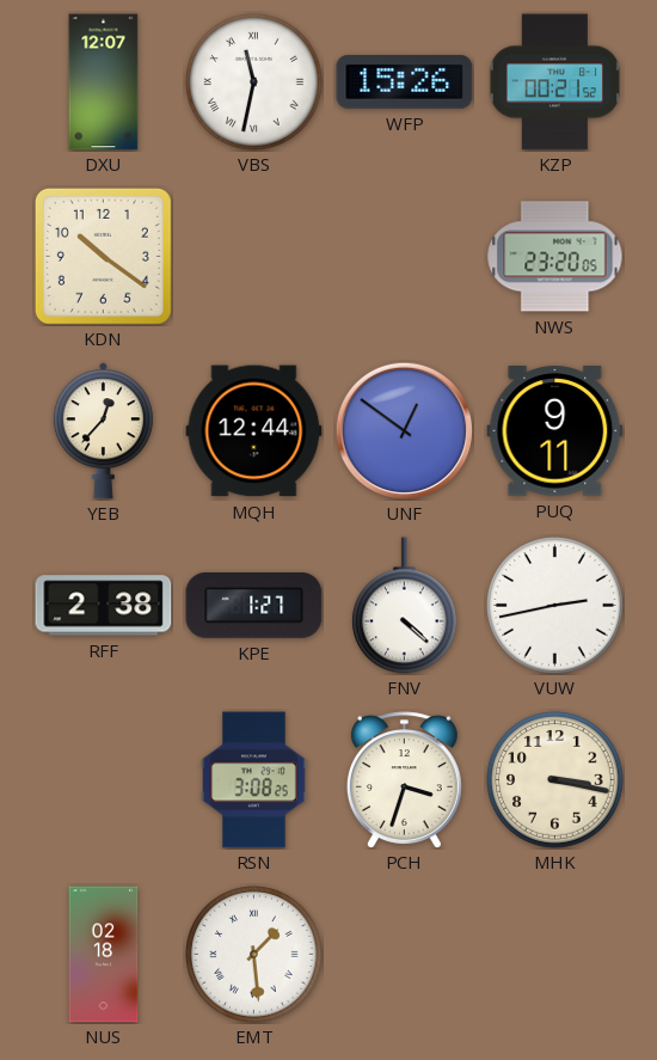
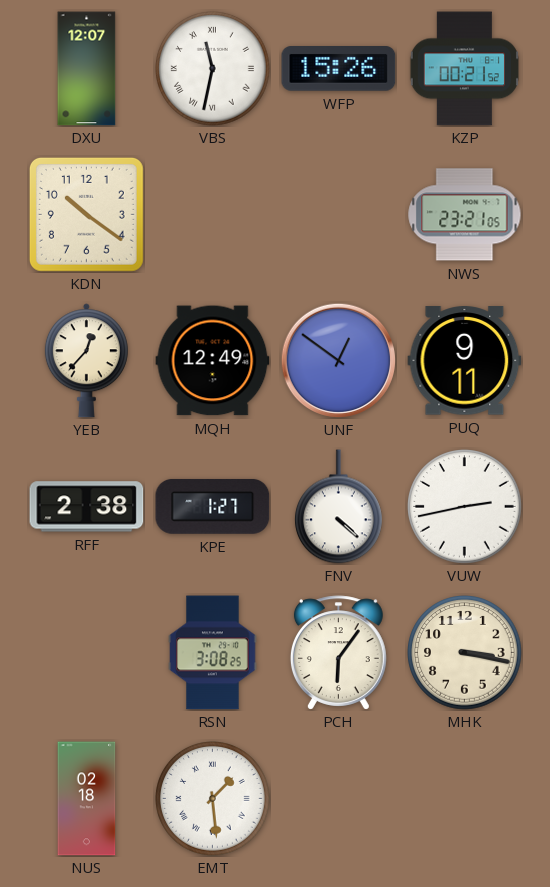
NWS: 23:20 -> 23:21 (465, 215)
MQH: 12:44 -> 12:49 (213, 361)
PCH: 3:33 -> 6:06 (338, 653)
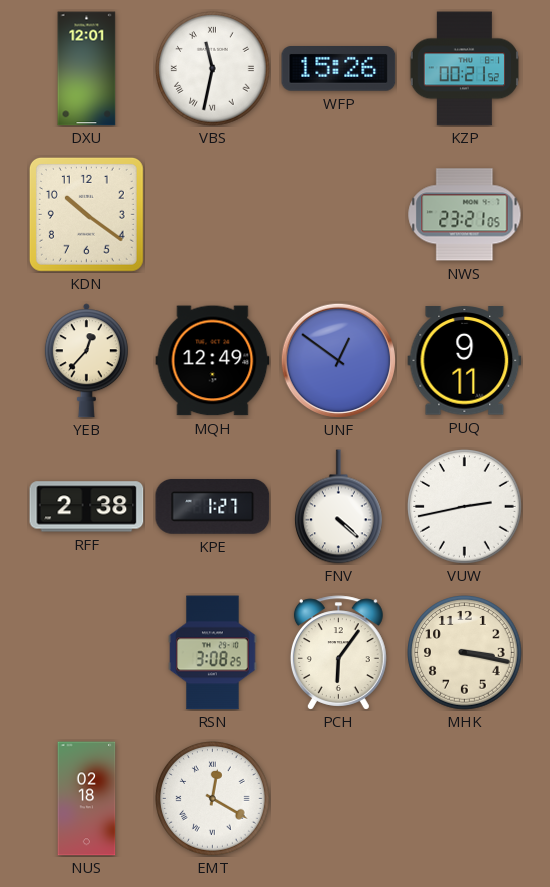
DXU: 12:07 -> 12:01 (87, 69)
EMT: 1:29 -> 12:20 (213, 799)
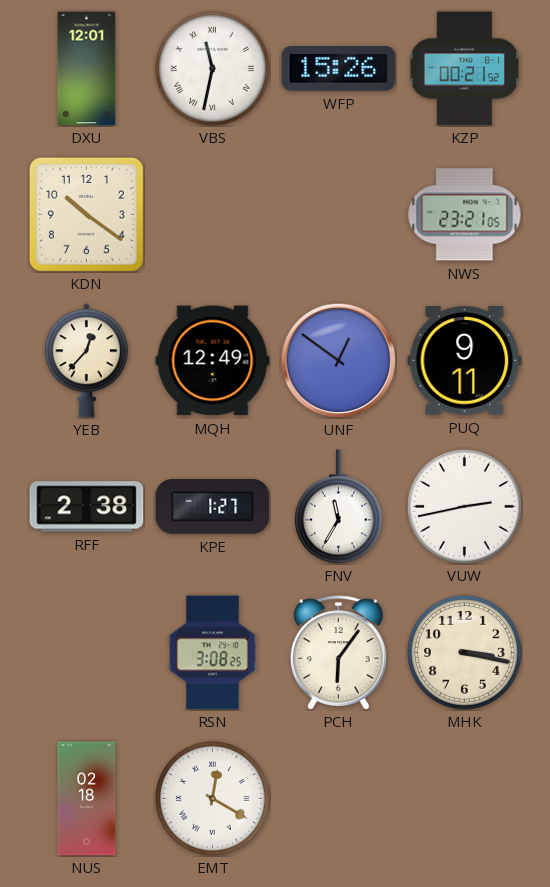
FNV: 4:22 -> 11:35 (339, 507)
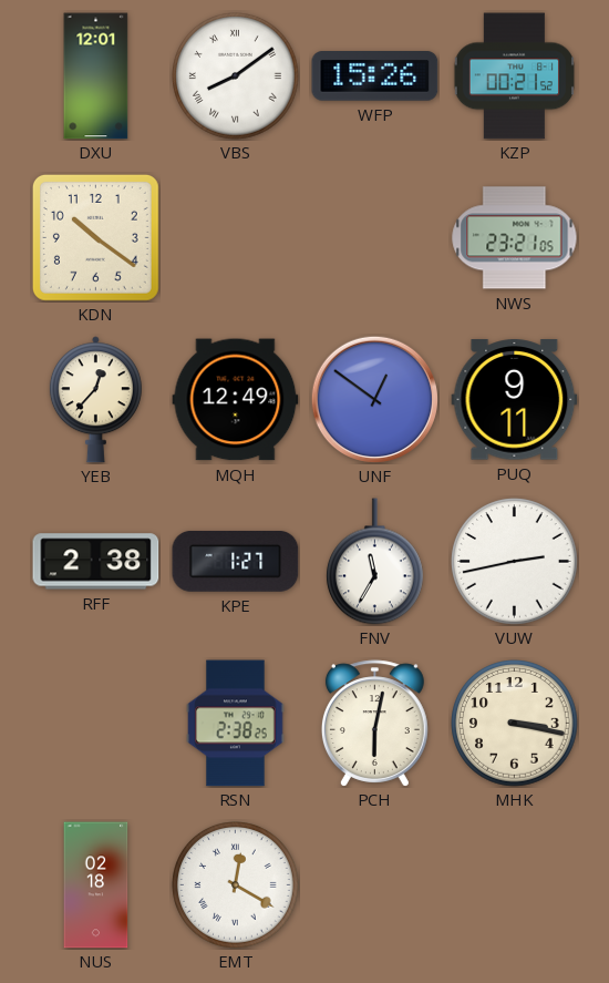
VBS: 11:32 -> 8:09 (236, 76)
RSN: 3:08 -> 2:38 (236, 724)
PCH: 6:06 -> 6:02 (374, 724)
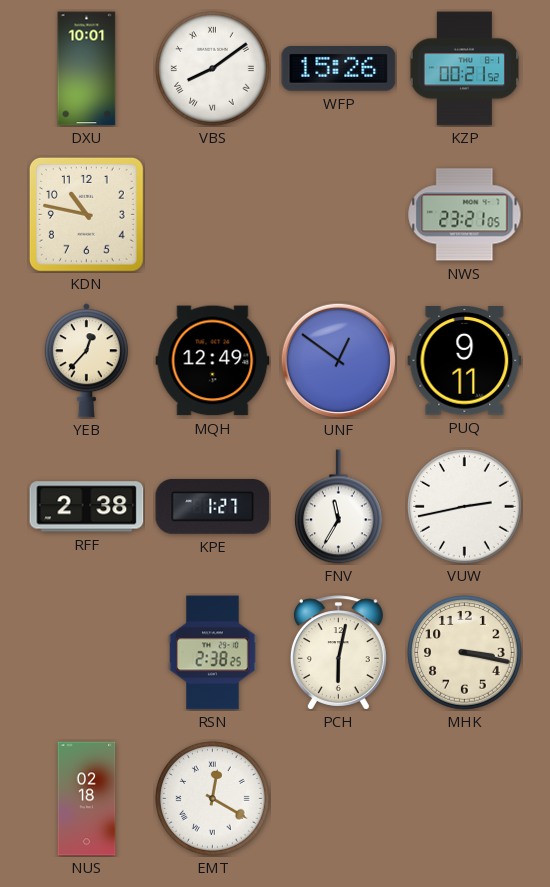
DXU: 12:01 -> 10:01 (87, 69)
KDN: 10:21 -> 10:47 (86, 214)
